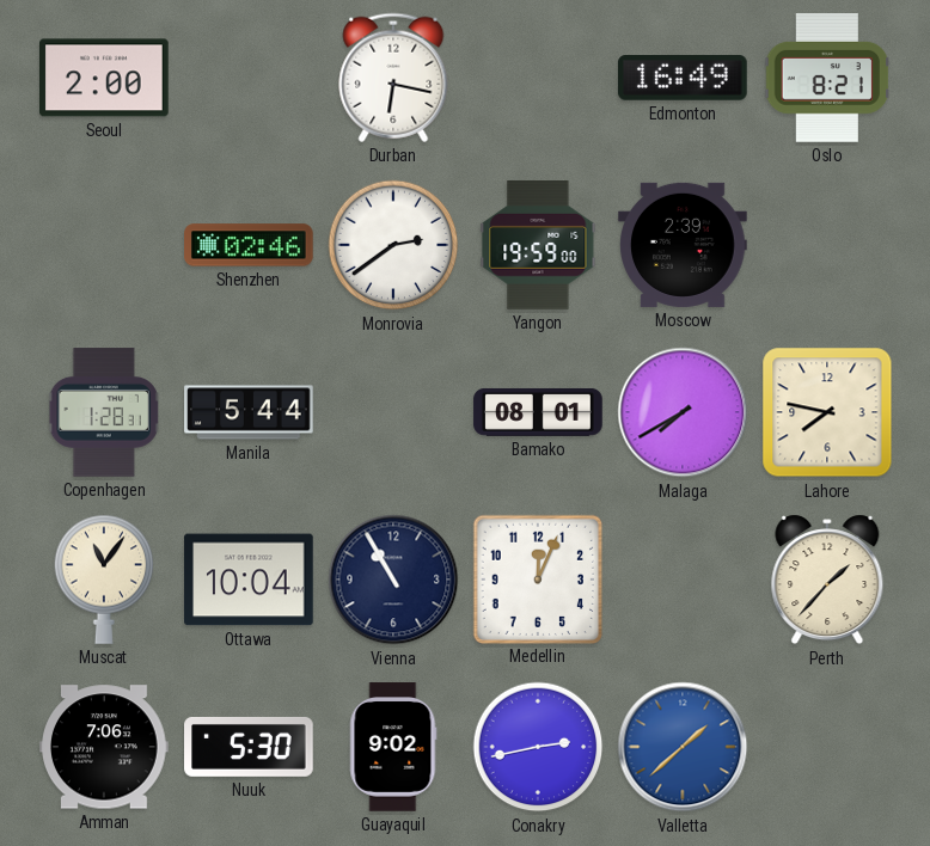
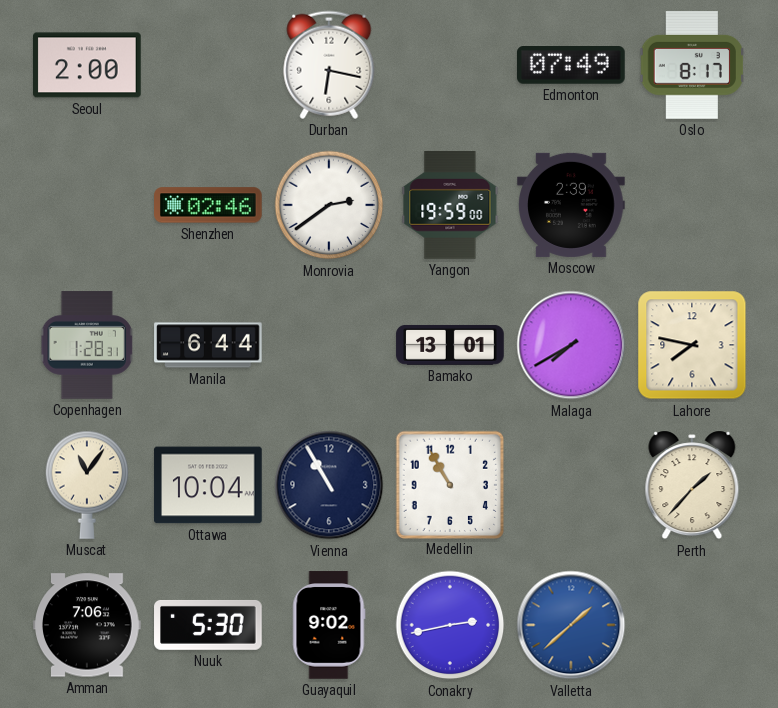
Edmonton: 16:49 -> 07:49 (571, 66)
Oslo: 8:21 -> 8:17 (691, 66)
Manila: 5:44 -> 6:44 (208, 345)
Bamako: 08:01 -> 13:01 (450, 345)
Medellin: 12:04 -> 10:55 (449, 484)
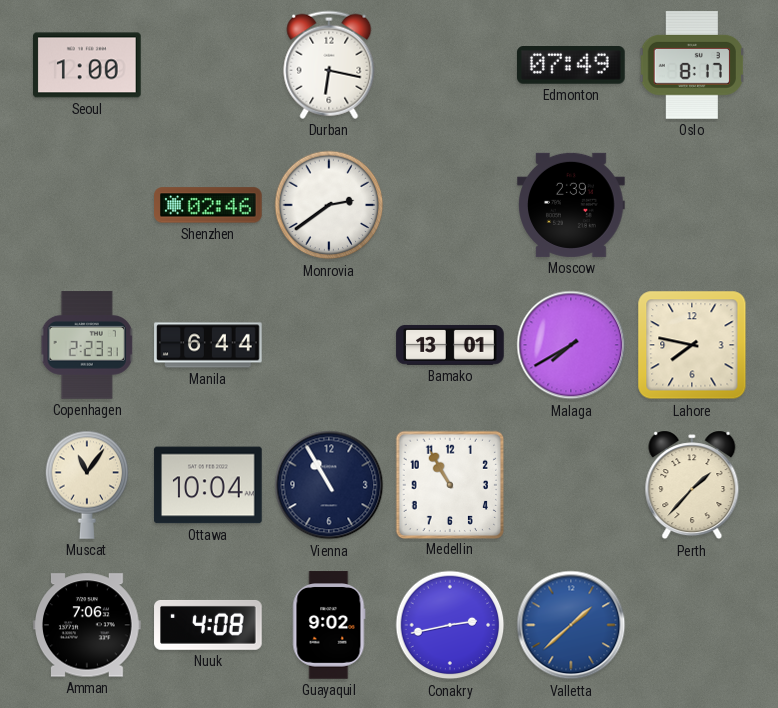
Seoul: 2:00 -> 1:00 (88, 65)
Yangon: 19:59 -> none (450, 206)
Copenhagen: 1:28 -> 2:23 (87, 345)
Nuuk: 5:30 -> 4:08 (208, 625)
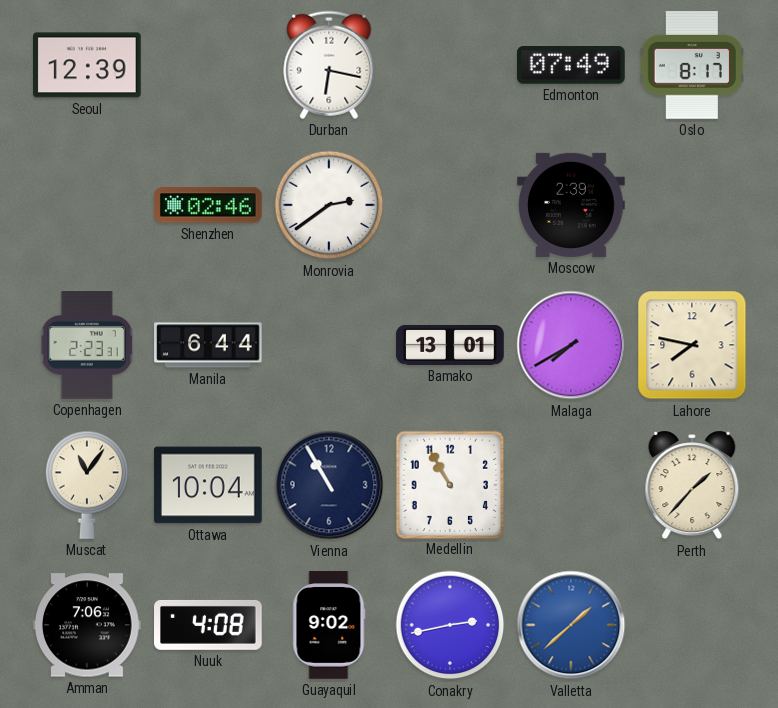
Seoul: 1:00 -> 12:39 (88, 65)
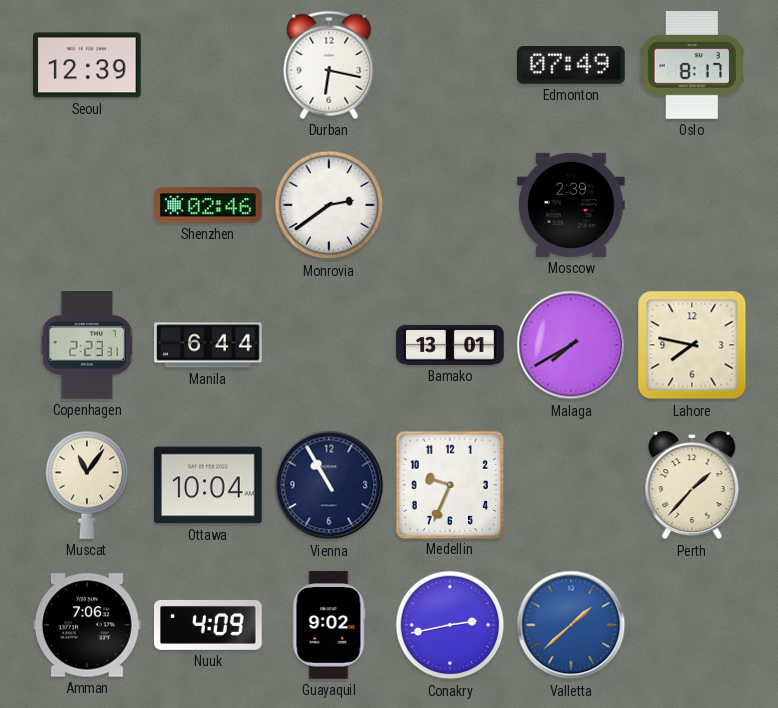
Medellin: 10:55 -> 9:34 (449, 484)
Nuuk: 4:08 -> 4:09 (208, 625)
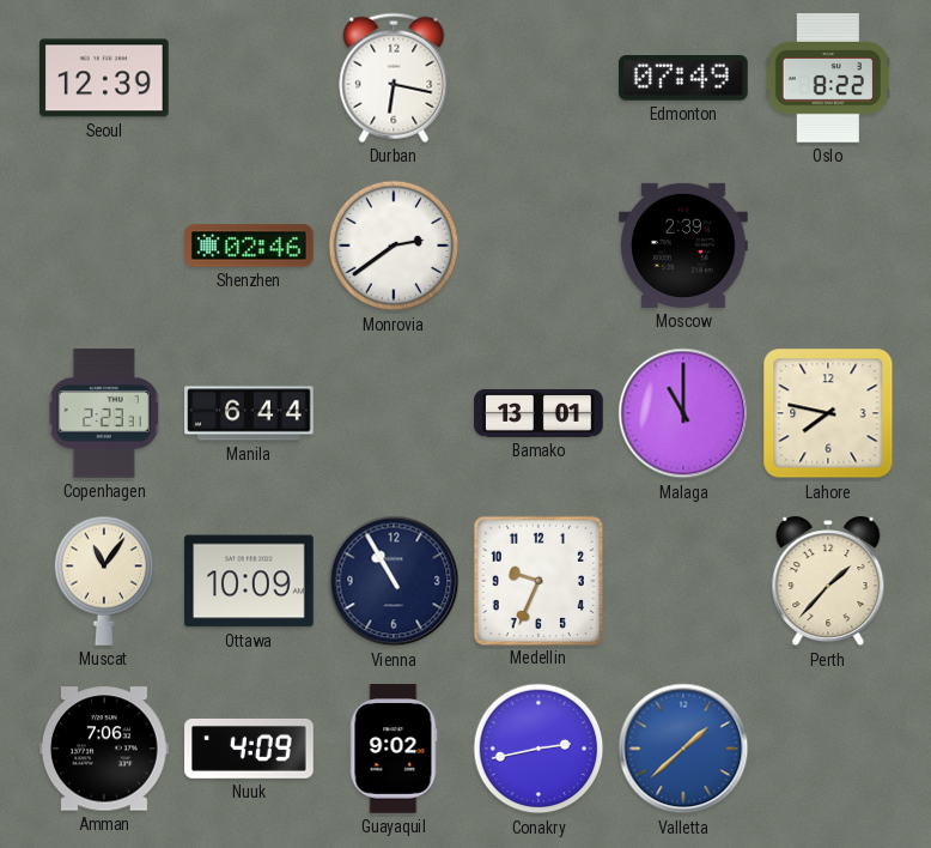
Oslo: 8:17 -> 8:22 (827, 79)
Malaga: 7:40 -> 11:00 (683, 413)
Ottawa: 10:04 -> 10:09 (249, 581)
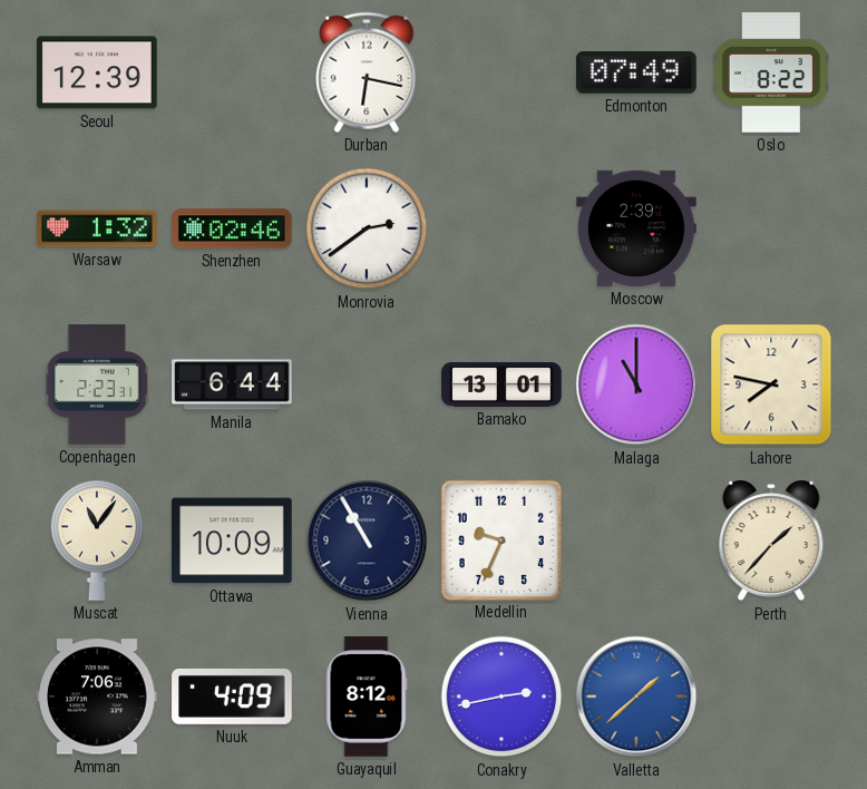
Warsaw: none -> 1:32 (97, 228)
Guayaquil: 9:02 -> 8:12 (367, 697)
